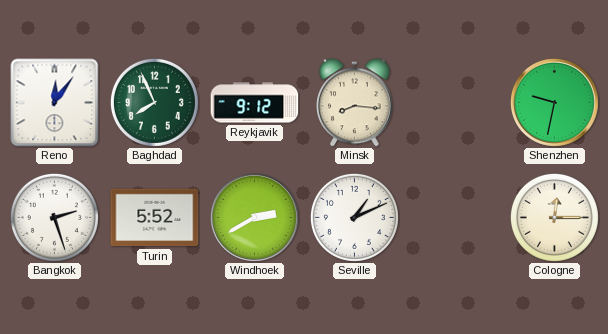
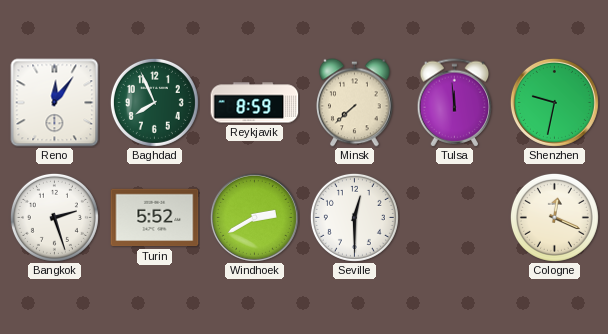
Reykjavik: 9:12 -> 8:59 (255, 103)
Minsk: 8:16 -> 7:38 (355, 103)
Tulsa: none -> 11:59 (455, 103)
Seville: 1:11 -> 12:30 (354, 217)
Cologne: 12:15 -> 12:19 (554, 217)
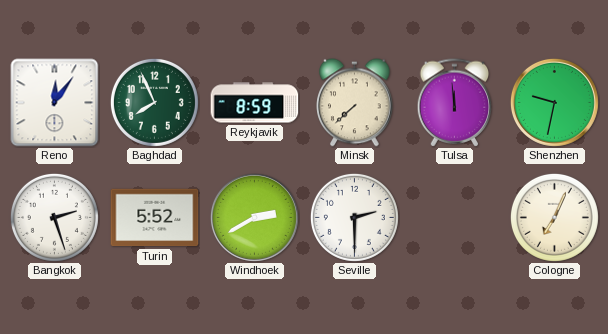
Seville: 12:30 -> 2:30 (354, 217)
Cologne: 12:19 -> 7:04 (554, 217)
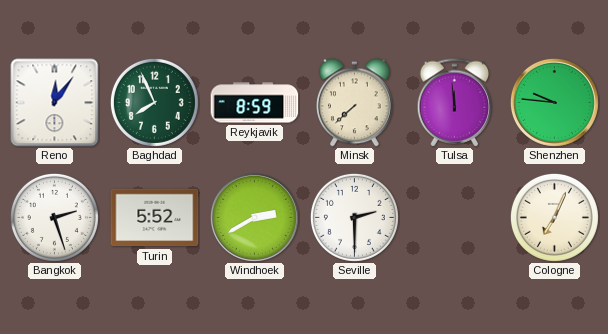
Shenzhen: 9:32 -> 9:46 (554, 102)
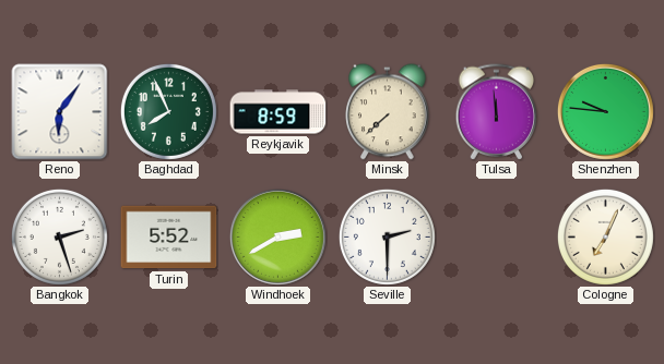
Reno: 12:06 -> 6:06 (60, 112)
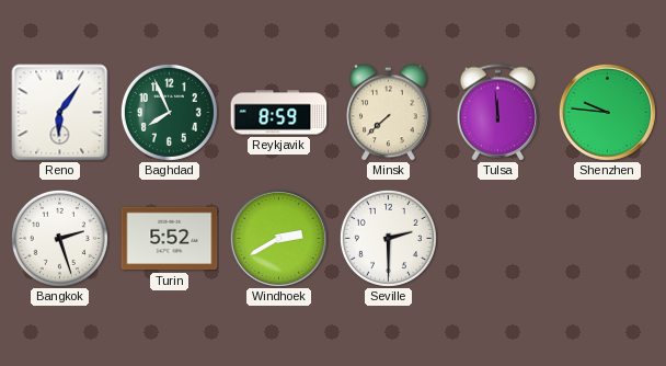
Cologne: 7:04 -> none (605, 236)
